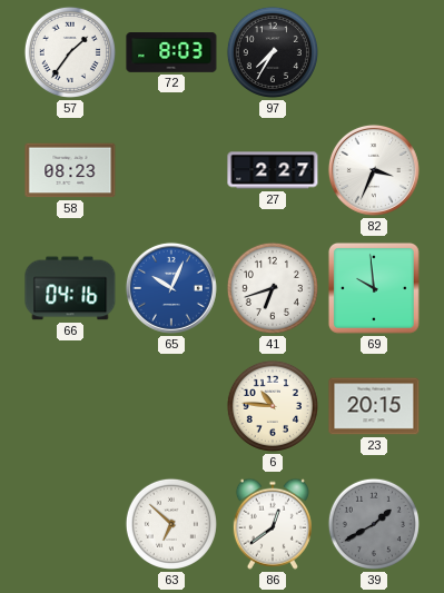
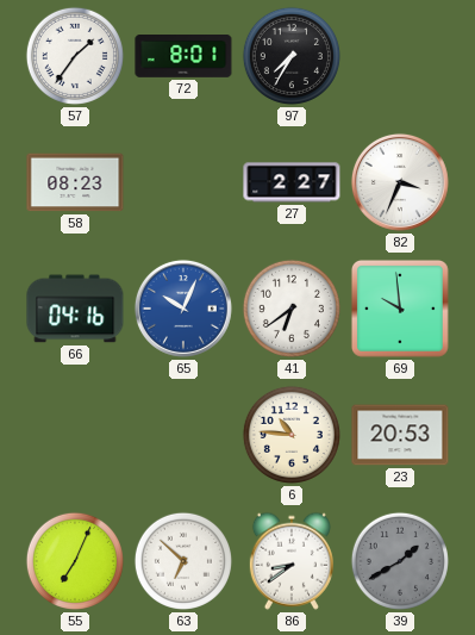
72: 8:03 -> 8:01 (183, 57)
41: 6:42 -> 6:39 (292, 309)
23: 20:15 -> 20:53 (400, 435)
55: none -> 7:04 (75, 561)
86: 12:39 -> 8:39 (292, 561)
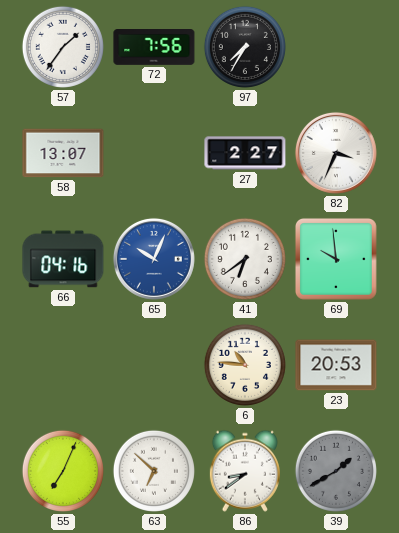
72: 8:01 -> 7:56 (154, 48)
58: 08:23 -> 13:07 (63, 153)
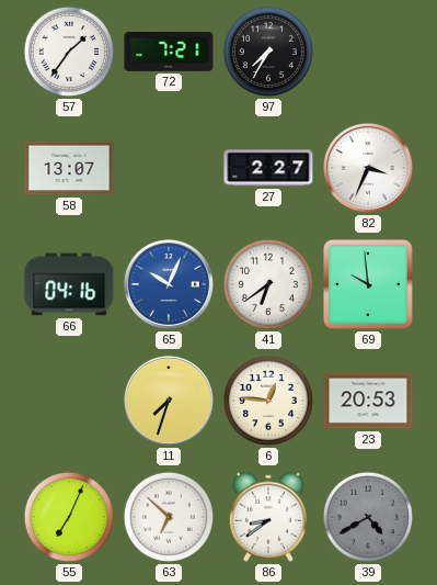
72: 7:56 -> 7:21 (169, 53)
11: none -> 7:33 (169, 401)
6: 10:46 -> 12:46 (268, 401)
39: 1:40 -> 4:40 (368, 517)
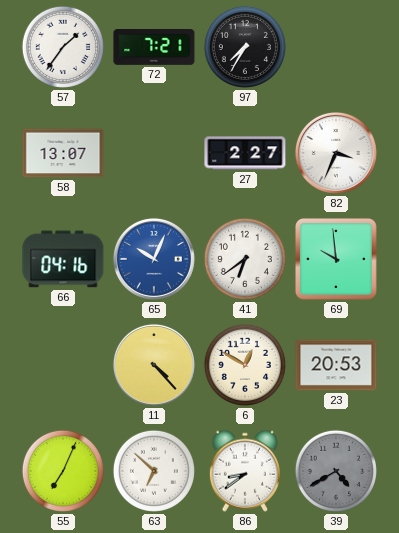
11: 7:33 -> 4:23 (154, 365)
6: 12:46 -> 12:50 (245, 365)
